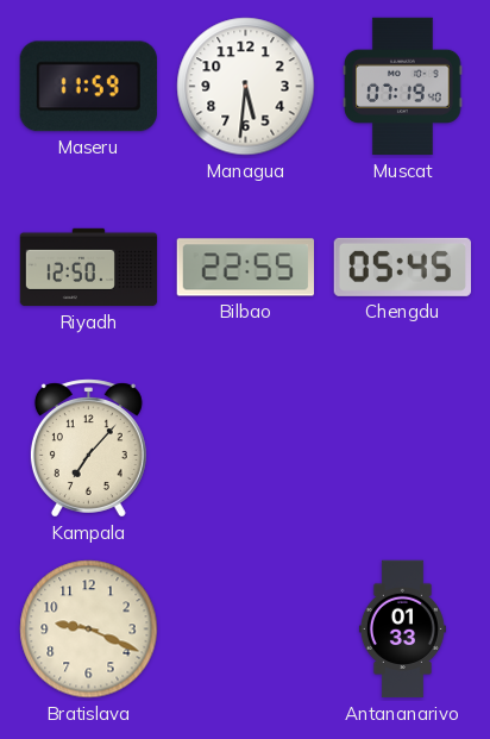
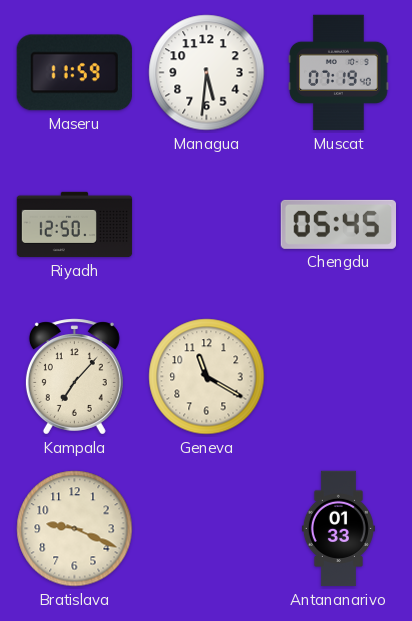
Bilbao: 22:55 -> none (245, 268)
Geneva: none -> 11:20 (207, 377)
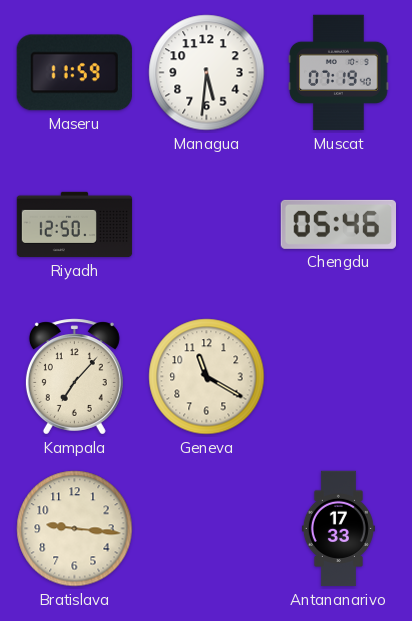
Chengdu: 05:45 -> 05:46 (338, 224)
Bratislava: 9:19 -> 9:16 (75, 529)
Antananarivo: 01:33 -> 17:33 (338, 529)
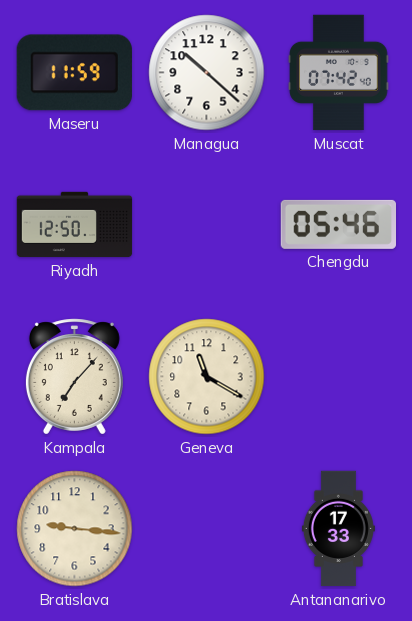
Managua: 5:31 -> 10:22 (207, 73)
Muscat: 07:19 -> 07:42 (339, 73)
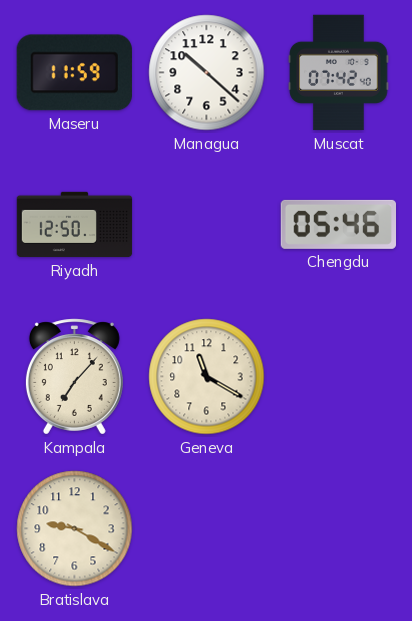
Bratislava: 9:16 -> 9:20 (75, 529)
Antananarivo: 17:33 -> none (338, 529)
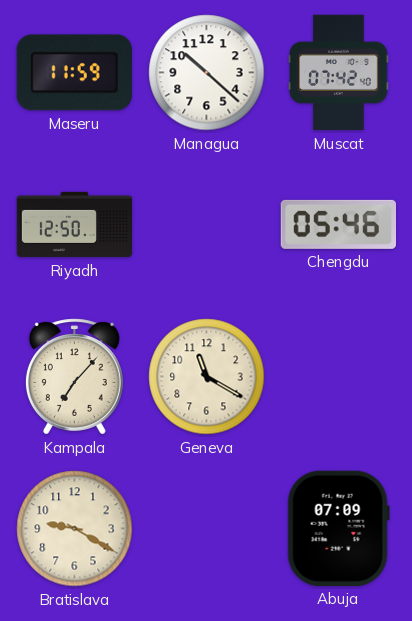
Abuja: none -> 07:09 (338, 528)
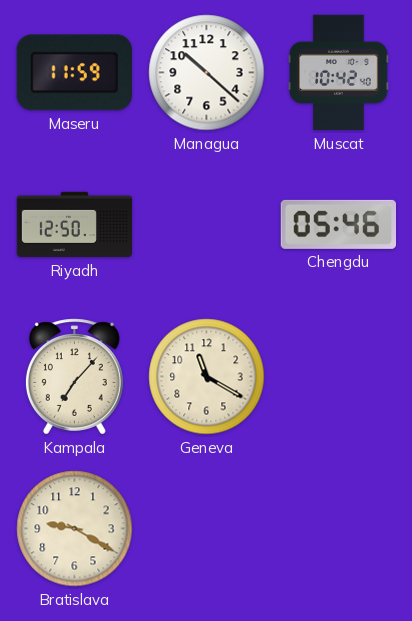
Muscat: 07:42 -> 10:42 (339, 73)
Abuja: 07:09 -> none (338, 528)
